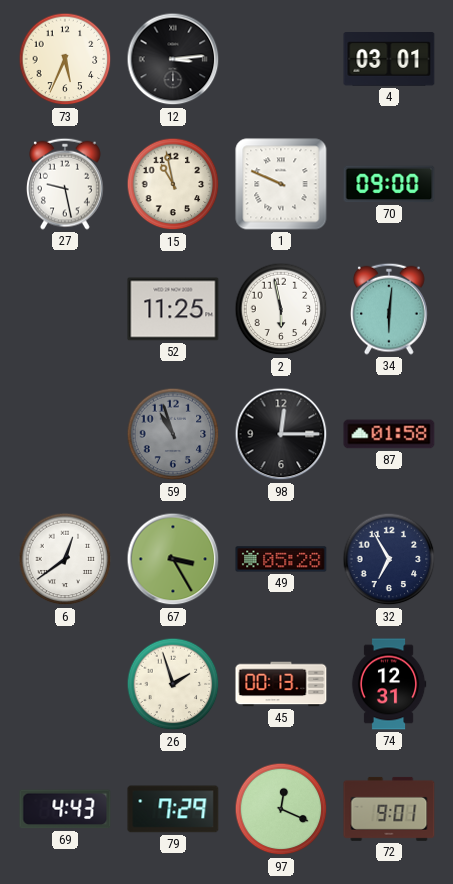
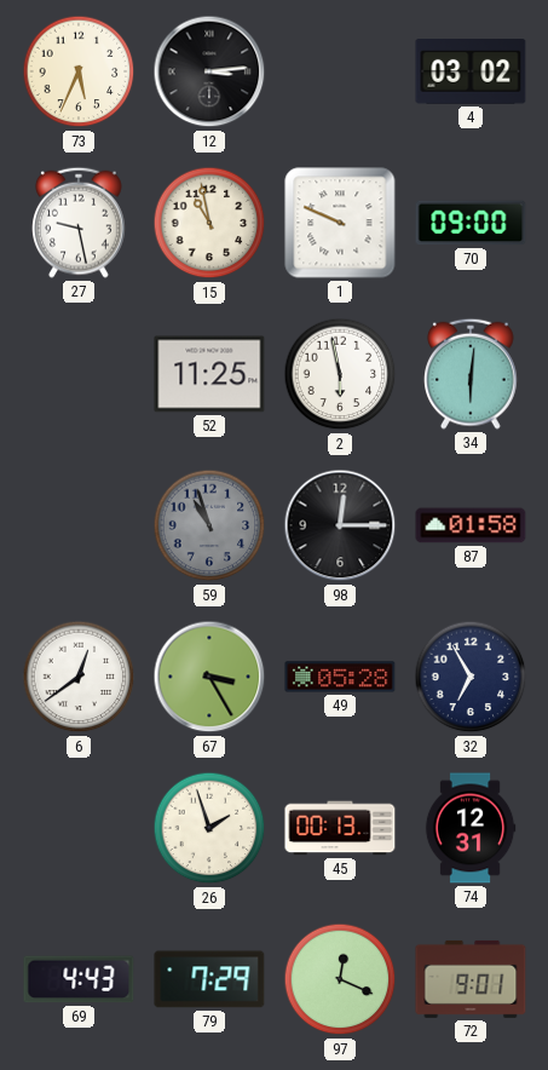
4: 03:01 -> 03:02 (471, 73)
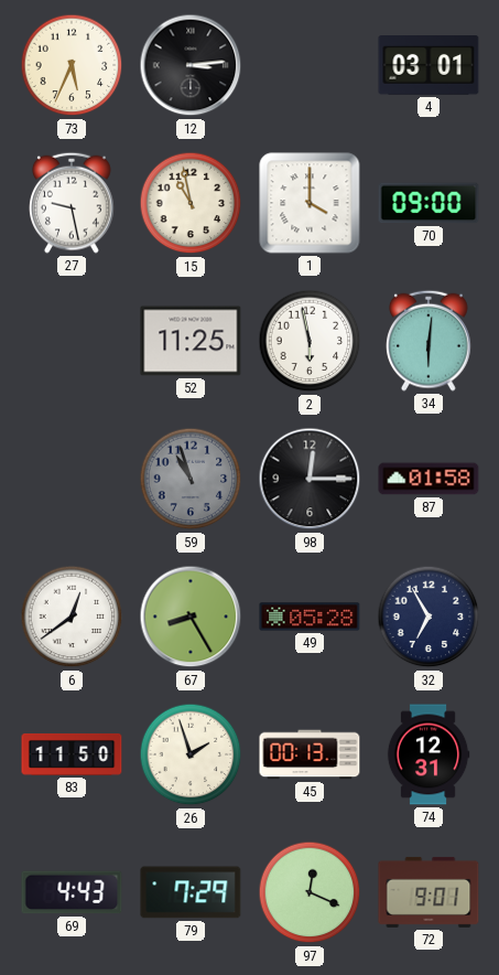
4: 03:02 -> 03:01 (429, 66)
1: 9:49 -> 4:00 (310, 203)
67: 3:25 -> 8:25 (191, 617)
83: none -> 11:50 (72, 754)
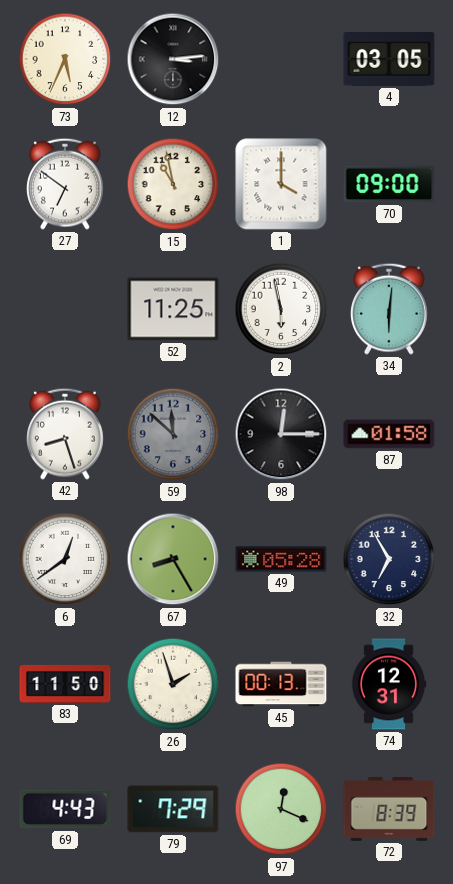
4: 03:01 -> 03:05 (389, 60)
27: 9:28 -> 6:51 (66, 184)
42: none -> 8:27 (66, 434)
59: 10:57 -> 11:52 (173, 434)
72: 9:01 -> 8:39 (389, 809)
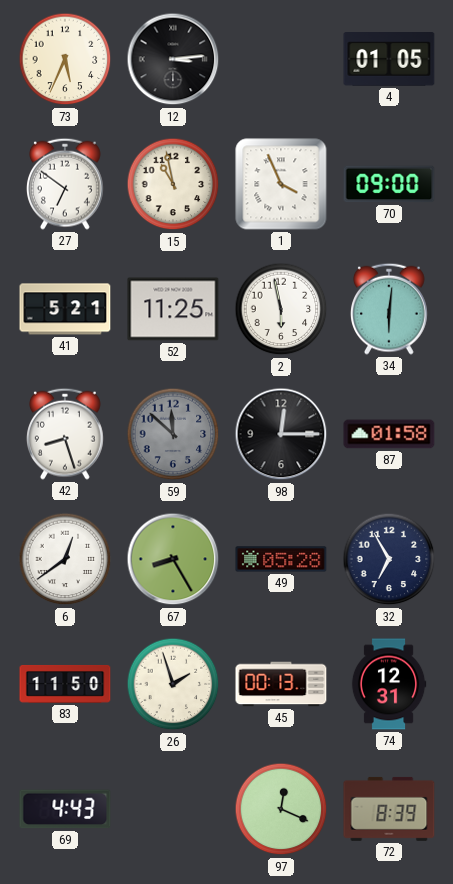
4: 03:05 -> 01:05 (389, 60)
1: 4:00 -> 3:56 (281, 184)
41: none -> 5:21 (65, 309)
79: 7:29 -> none (173, 809)
